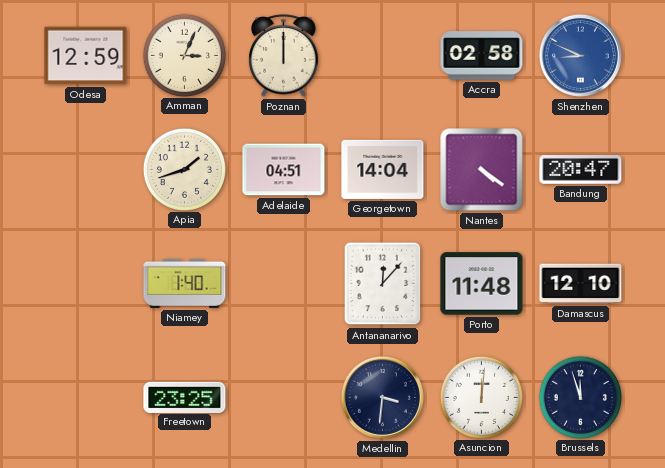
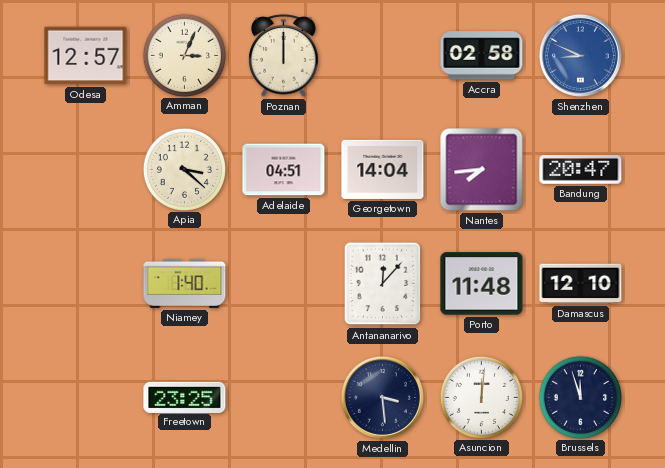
Odesa: 12:59 -> 12:57 (86, 56)
Apia: 1:42 -> 3:22 (184, 169)
Nantes: 4:21 -> 7:44 (482, 170)
Medellin: 3:31 -> 3:29 (382, 397)
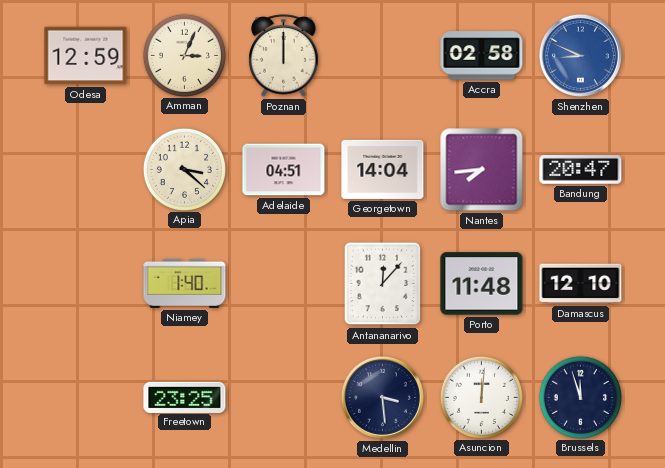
Odesa: 12:57 -> 12:59 (86, 56)
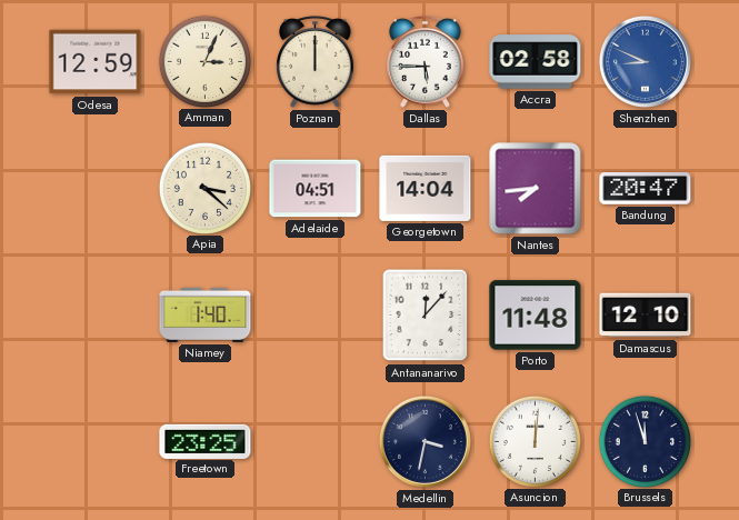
Dallas: none -> 5:45 (426, 62)
Medellin: 3:29 -> 3:32 (425, 441)
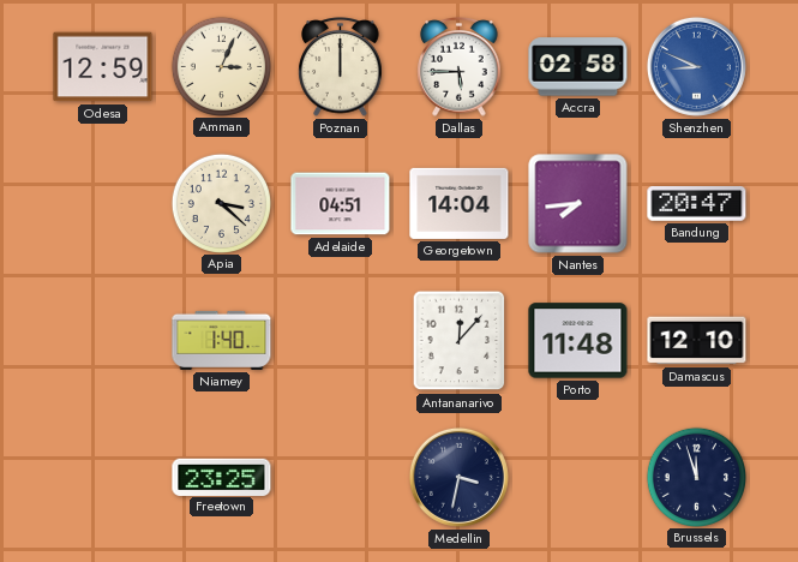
Asuncion: 12:01 -> none (535, 441)
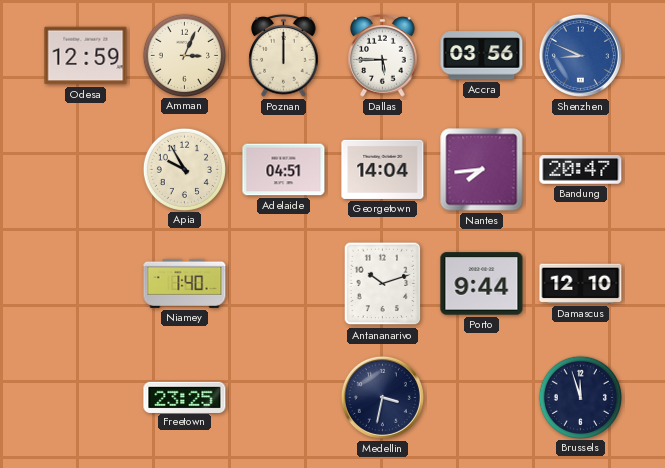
Accra: 02:58 -> 03:56 (482, 56)
Apia: 3:22 -> 9:55 (184, 169)
Antananarivo: 12:07 -> 10:12 (383, 284)
Porto: 11:48 -> 9:44 (482, 284)
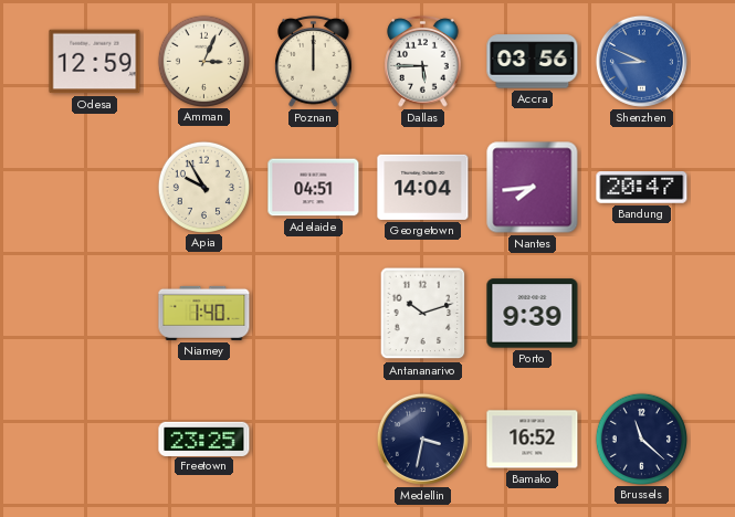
Porto: 9:44 -> 9:39 (533, 314)
Damascus: 12:10 -> none (581, 284)
Bamako: none -> 16:52 (533, 440)
Brussels: 11:57 -> 11:22 (641, 439)
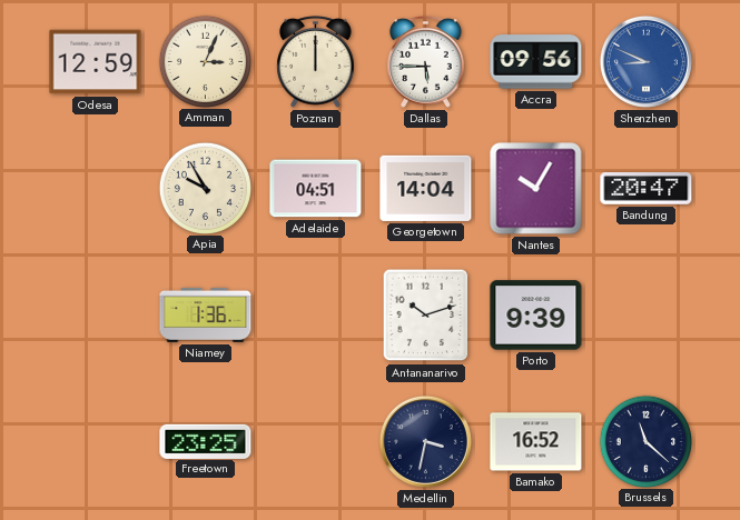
Accra: 03:56 -> 09:56 (536, 62)
Nantes: 7:44 -> 10:05 (536, 189)
Niamey: 1:40 -> 1:36 (206, 314)
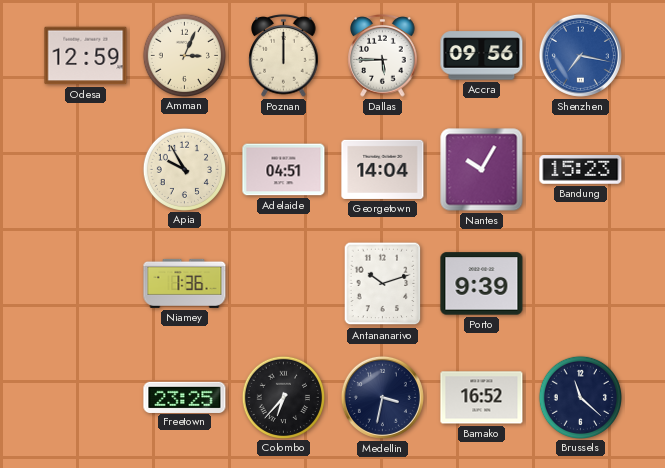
Shenzhen: 8:49 -> 7:17 (580, 55)
Bandung: 20:47 -> 15:23 (581, 170)
Colombo: none -> 6:37 (283, 397)
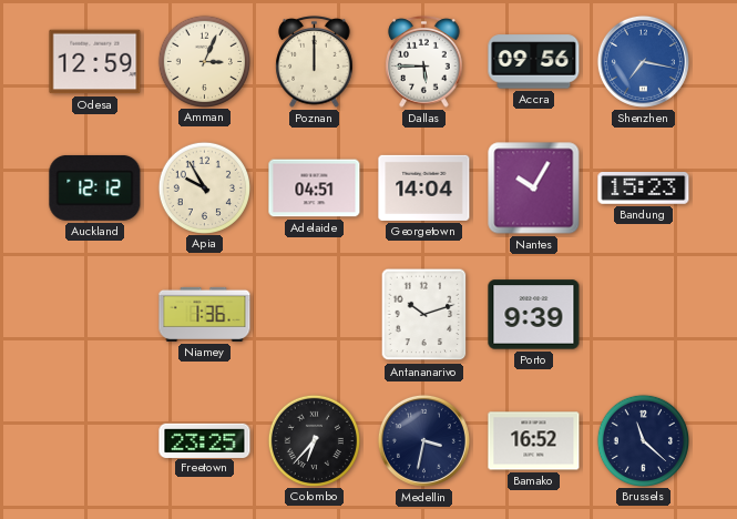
Auckland: none -> 12:12 (95, 187)
